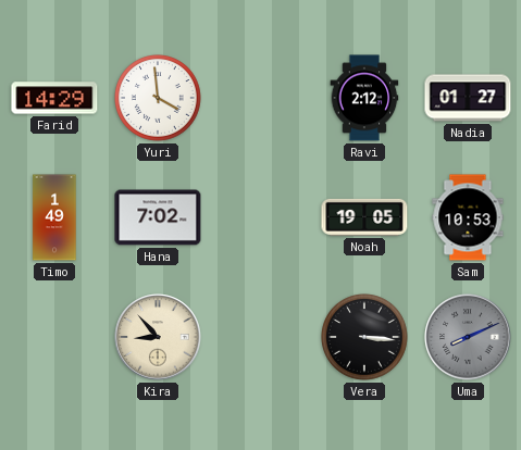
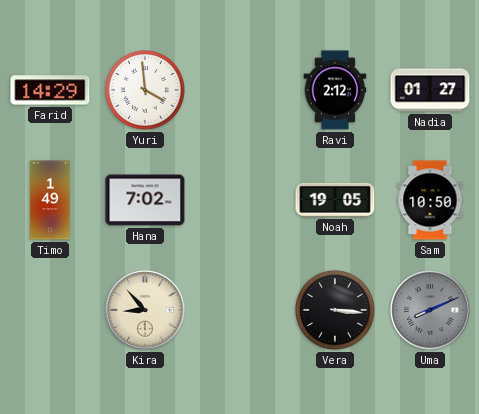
Sam: 10:53 -> 10:50 (430, 200)
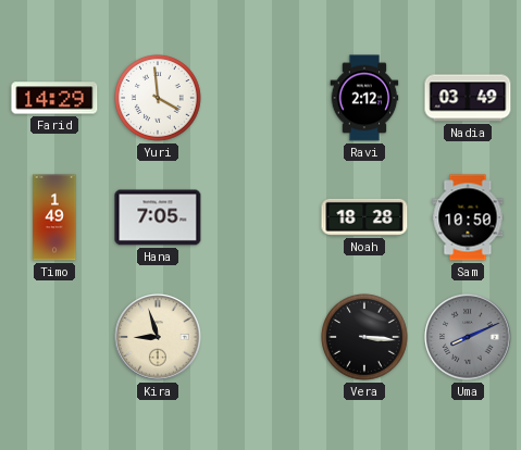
Nadia: 01:27 -> 03:49 (468, 98)
Hana: 7:02 -> 7:05 (158, 217)
Noah: 19:05 -> 18:28 (364, 217)
Kira: 8:53 -> 8:57 (158, 337)
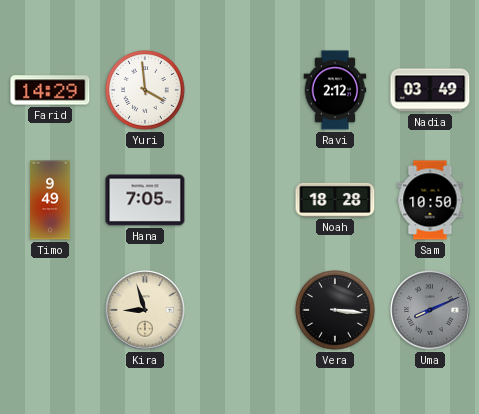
Timo: 1:49 -> 9:49 (50, 200)
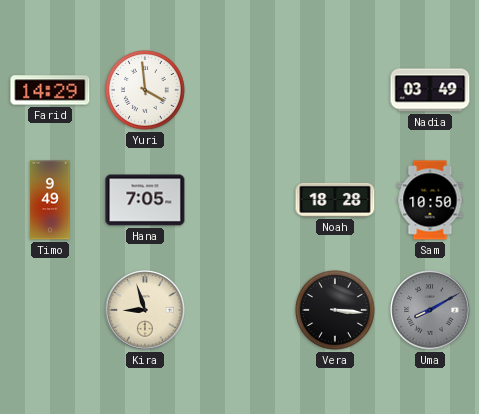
Ravi: 2:12 -> none (335, 90)
Uma: 8:11 -> 8:10 (430, 310)
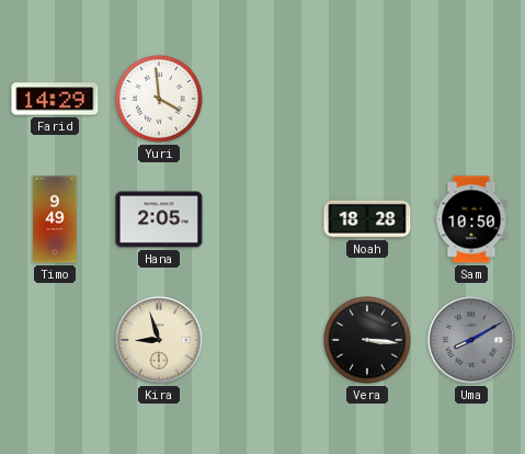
Nadia: 03:49 -> none (430, 90)
Hana: 7:05 -> 2:05 (159, 219)
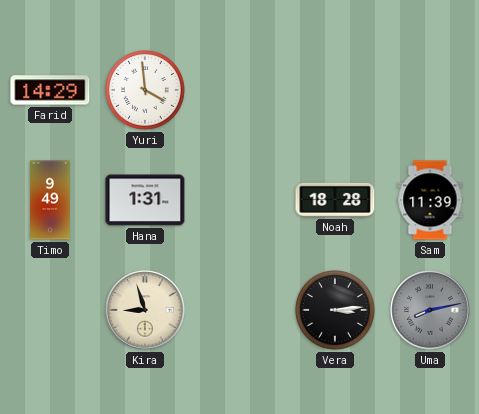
Hana: 2:05 -> 1:31 (145, 200)
Sam: 10:50 -> 11:39 (430, 200)
Vera: 3:16 -> 3:14 (336, 311)
Uma: 8:10 -> 8:13 (430, 310)
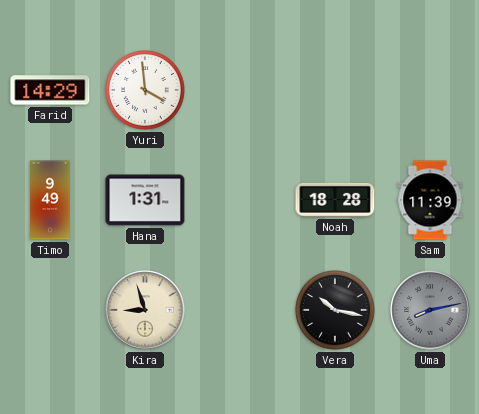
Vera: 3:14 -> 10:17 (336, 311)
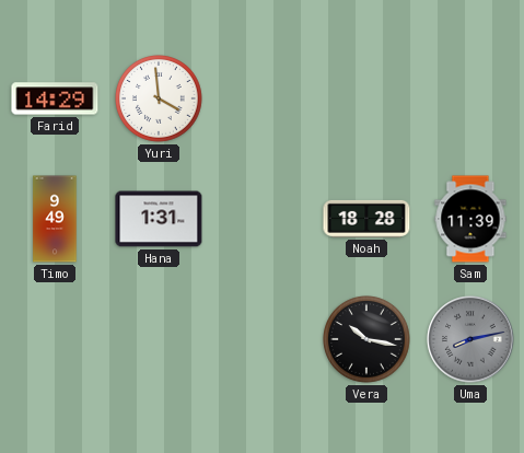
Kira: 8:57 -> none (145, 310)
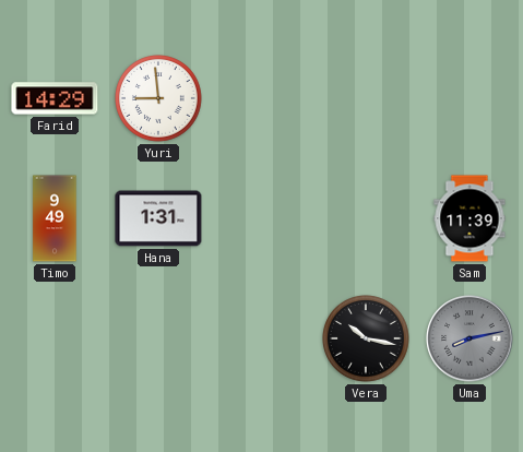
Yuri: 3:59 -> 8:59 (159, 99)
Noah: 18:28 -> none (366, 219)
